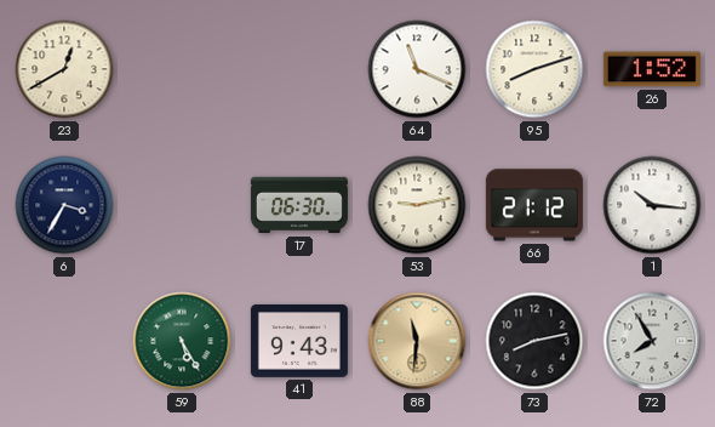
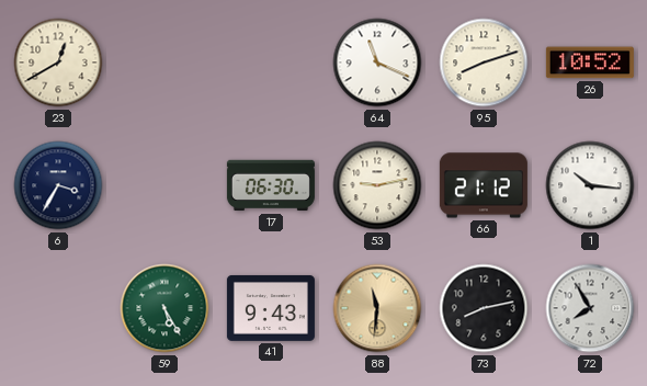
26: 1:52 -> 10:52 (590, 63)
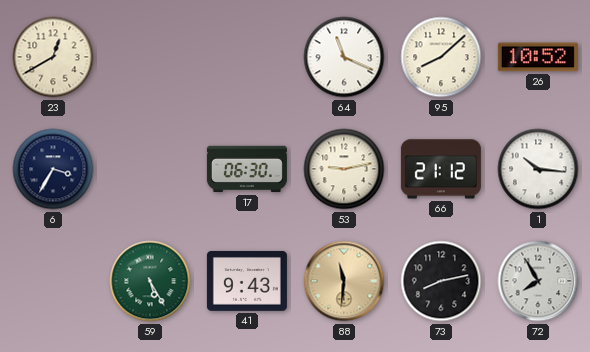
95: 8:12 -> 8:08 (441, 57)
